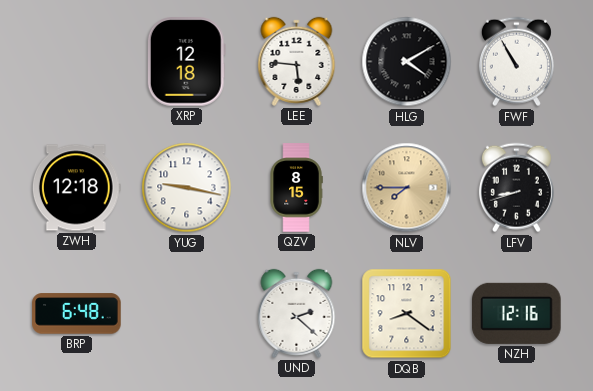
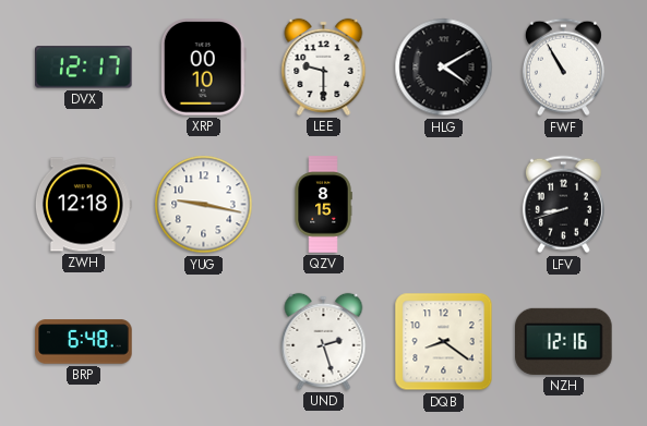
DVX: none -> 12:17 (84, 68)
XRP: 12:18 -> 00:10 (203, 68)
LEE: 5:46 -> 9:30 (324, 66)
NLV: 7:45 -> none (407, 188)
UND: 2:22 -> 2:27 (324, 341)
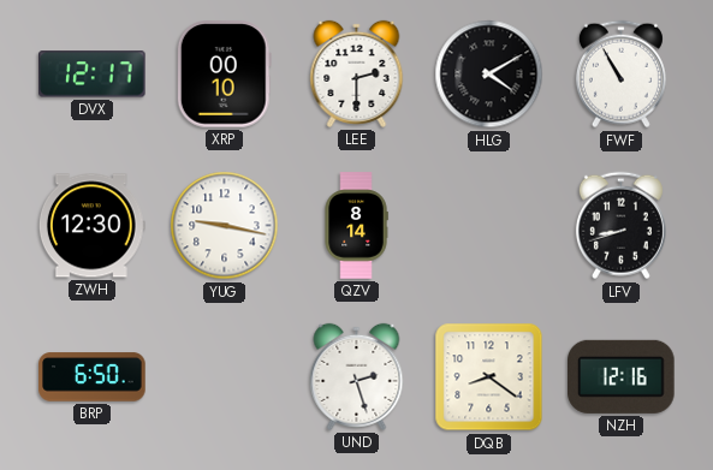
LEE: 9:30 -> 2:30 (357, 73)
ZWH: 12:18 -> 12:30 (91, 226)
QZV: 8:15 -> 8:14 (356, 226)
BRP: 6:48 -> 6:50 (93, 377)
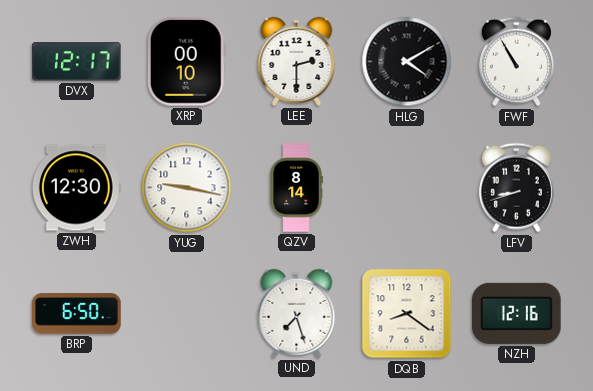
UND: 2:27 -> 7:27 (297, 313)
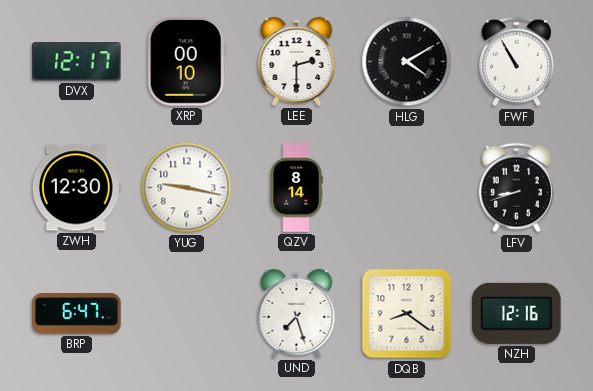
BRP: 6:50 -> 6:47 (77, 314)
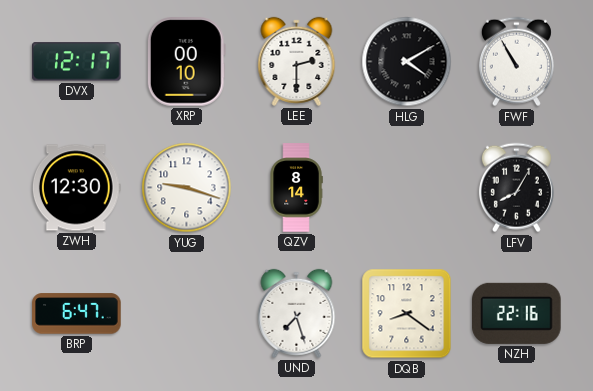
YUG: 9:17 -> 9:18 (187, 188)
LFV: 8:42 -> 8:05 (516, 188)
NZH: 12:16 -> 22:16 (517, 313)
